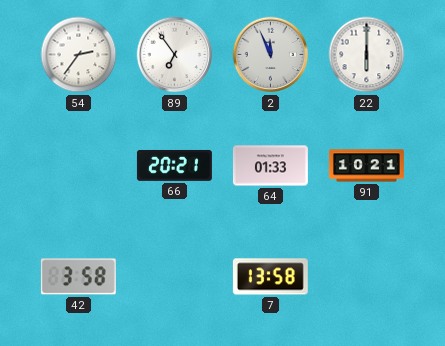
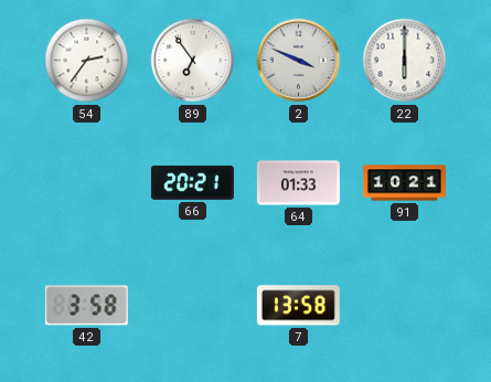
2: 11:56 -> 3:49 (299, 61)
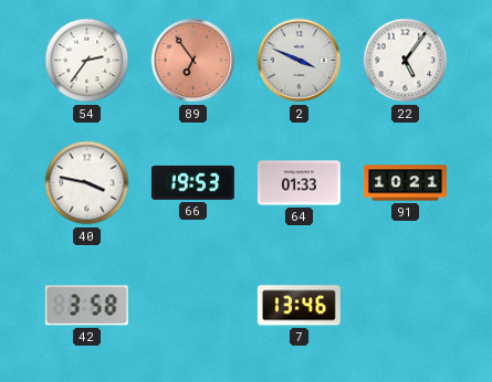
89 dial: white -> salmon (193, 61)
22: 6:00 -> 5:06 (406, 61)
40: none -> 3:47 (87, 183)
66: 20:21 -> 19:53 (192, 183)
7: 13:58 -> 13:46 (299, 306)
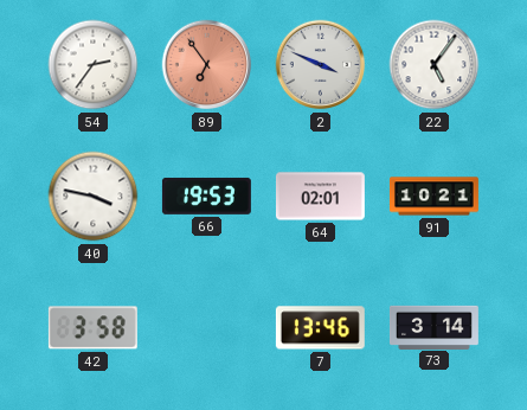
64: 01:33 -> 02:01 (320, 197)
73: none -> 3:14 (433, 327)
